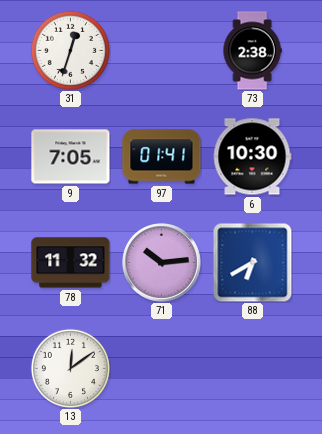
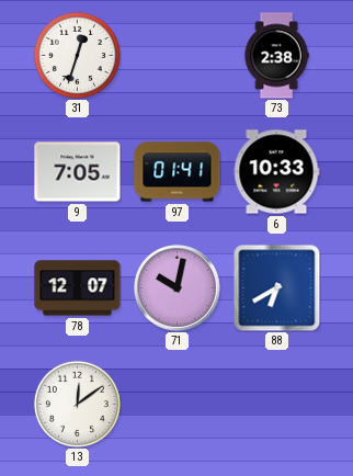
6: 10:30 -> 10:33 (276, 172)
78: 11:32 -> 12:07 (78, 288)
71: 10:14 -> 10:02 (178, 288)
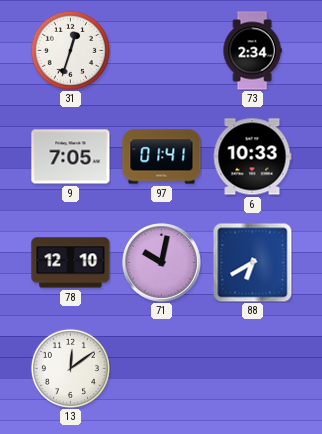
73: 2:38 -> 2:34 (252, 51)
78: 12:07 -> 12:10 (71, 263)
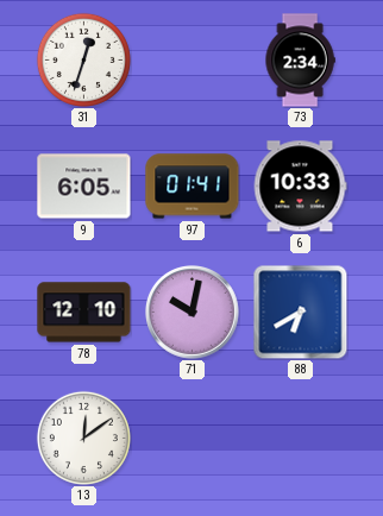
9: 7:05 -> 6:05 (84, 187)
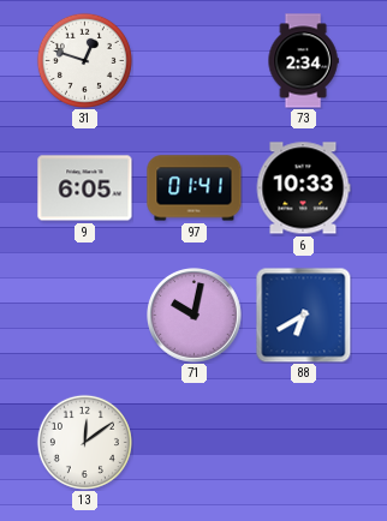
31: 12:33 -> 12:48 (84, 60)
78: 12:10 -> none (84, 313)
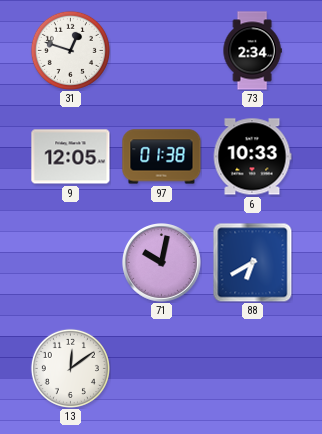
9: 6:05 -> 12:05 (71, 157)
97: 01:41 -> 01:38 (162, 157)
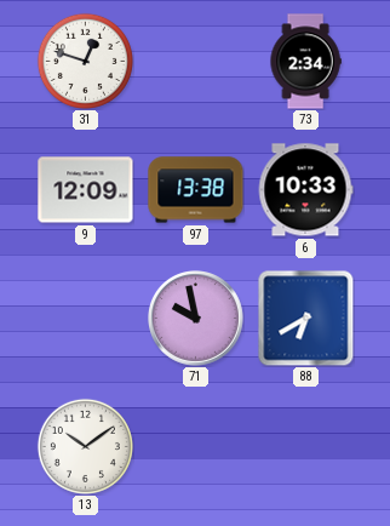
9: 12:05 -> 12:09 (86, 190)
97: 01:38 -> 13:38 (196, 190)
71: 10:02 -> 9:58 (196, 319)
13: 12:09 -> 10:09 (85, 446)
